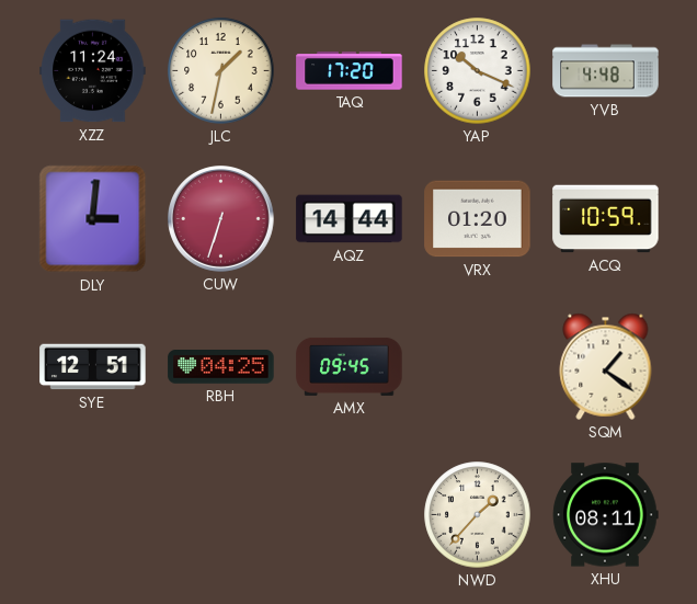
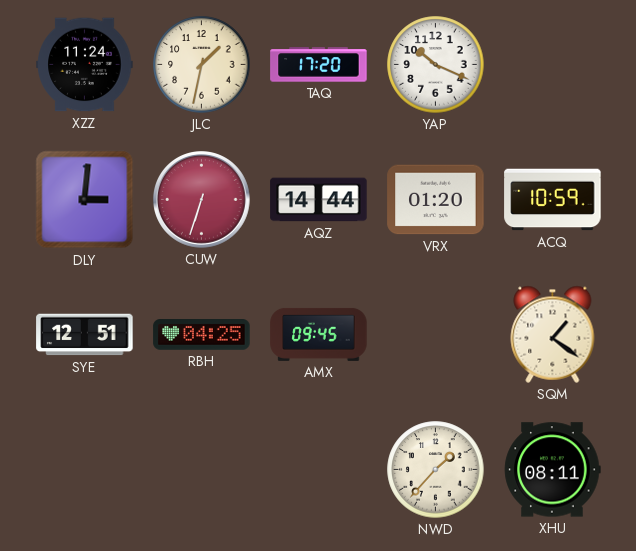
YVB: 4:48 -> none (606, 71)
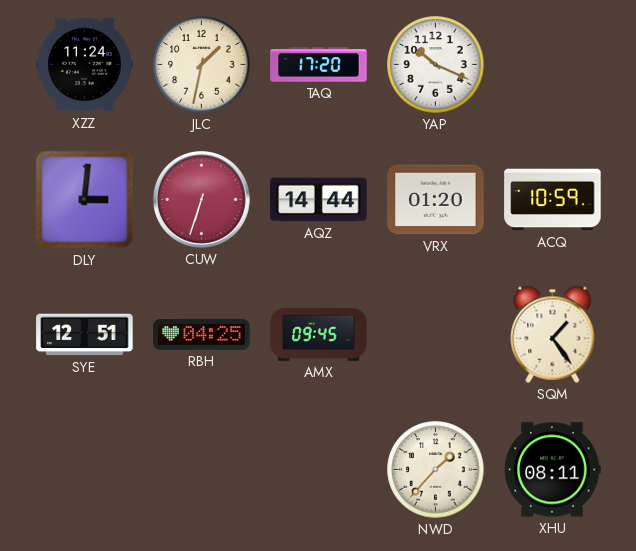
SQM: 1:21 -> 1:24 (553, 334)
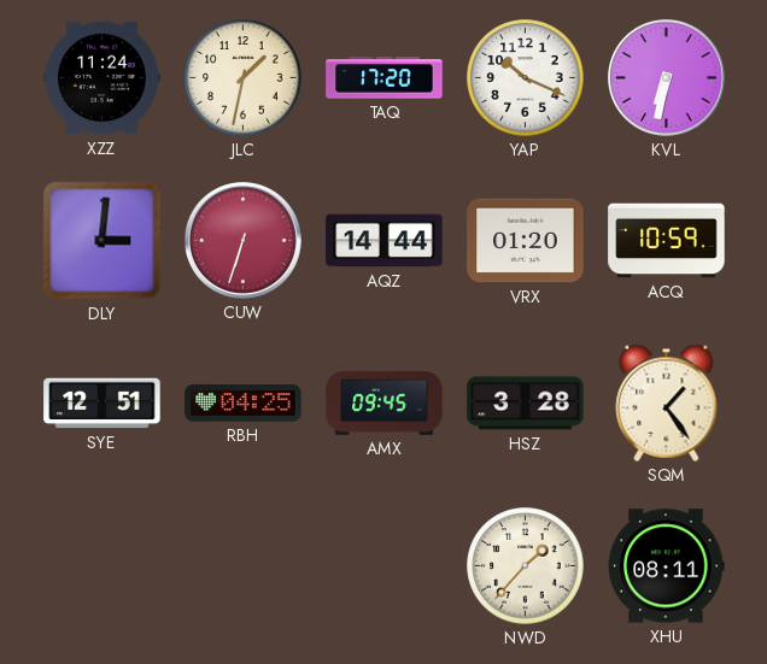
KVL: none -> 6:32 (667, 78)
HSZ: none -> 3:28 (526, 404)
